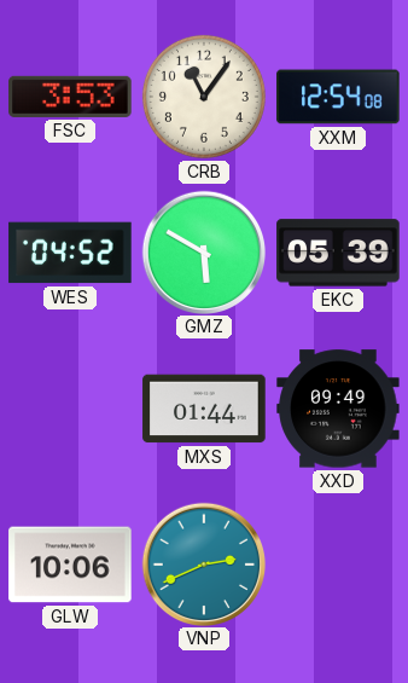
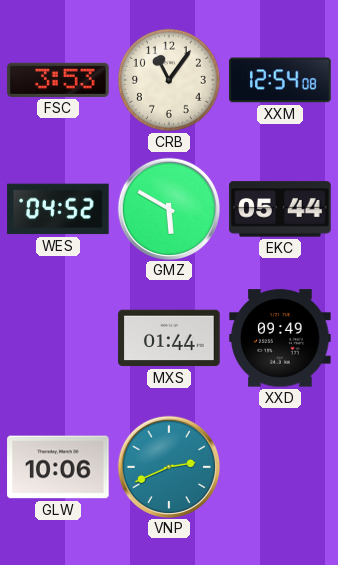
EKC: 05:39 -> 05:44 (280, 209)
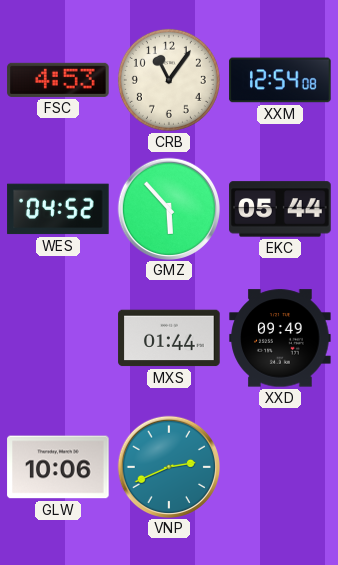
FSC: 3:53 -> 4:53 (58, 80)
GMZ: 5:50 -> 5:53 (168, 208)
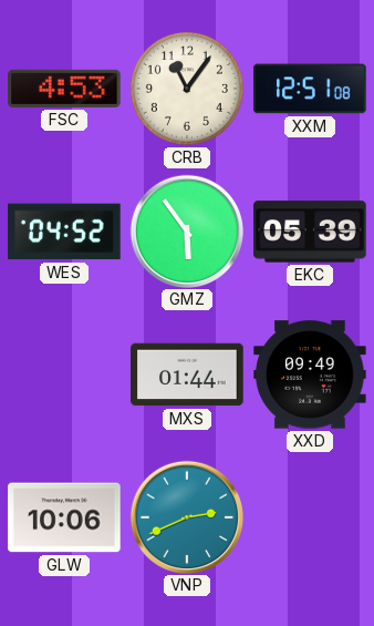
XXM: 12:54 -> 12:51 (310, 89)
GMZ: 5:53 -> 5:54 (186, 230)
EKC: 05:44 -> 05:39 (310, 232)
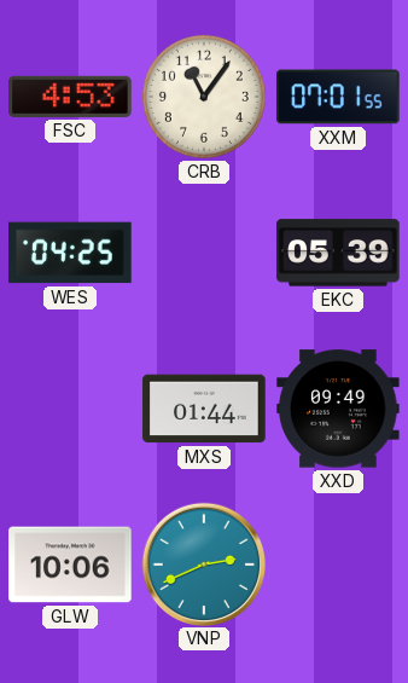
XXM: 12:51 -> 07:01 (338, 97)
WES: 04:52 -> 04:25 (70, 253)
GMZ: 5:54 -> none (186, 230)
